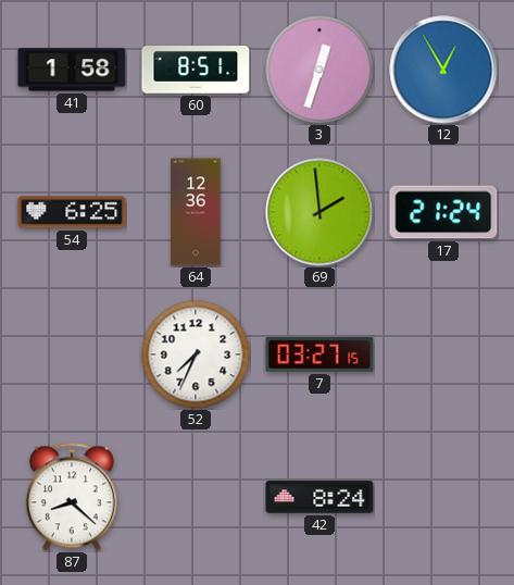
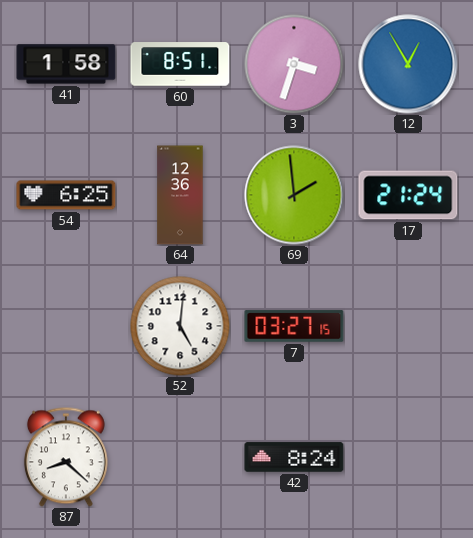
3: 12:33 -> 3:33 (294, 64)
52: 7:34 -> 5:01 (180, 326)
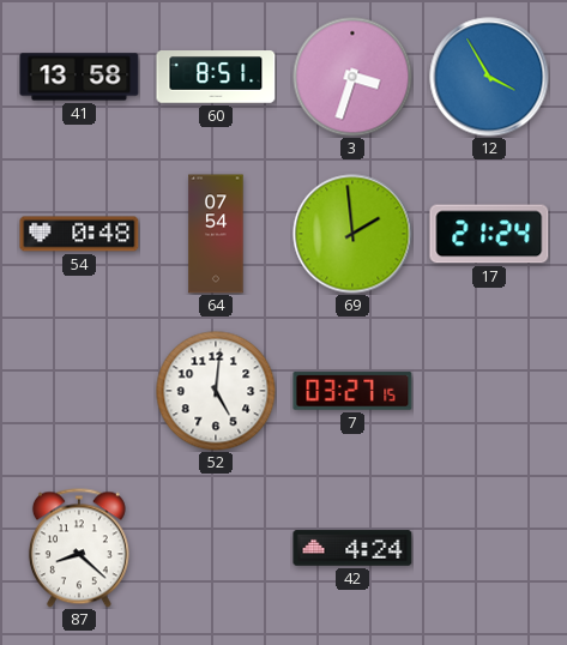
41: 1:58 -> 13:58 (79, 77)
12: 12:55 -> 3:55 (489, 77)
54: 6:25 -> 0:48 (79, 234)
64: 12:36 -> 07:54 (216, 234)
42: 8:24 -> 4:24 (352, 548)
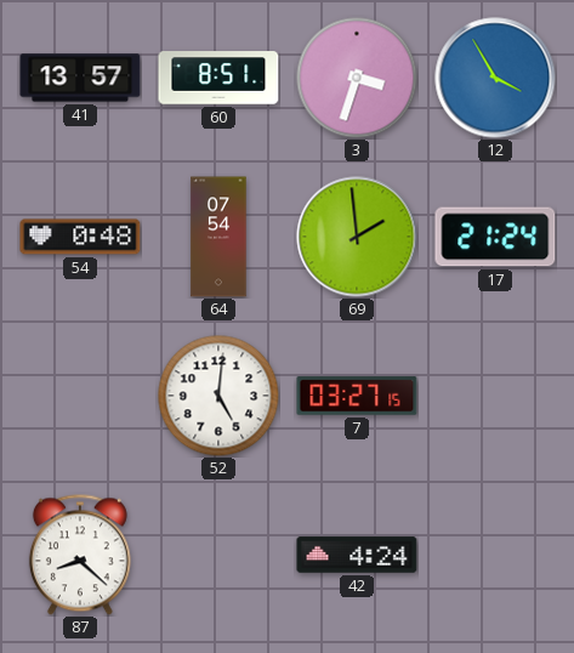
41: 13:58 -> 13:57 (80, 78)
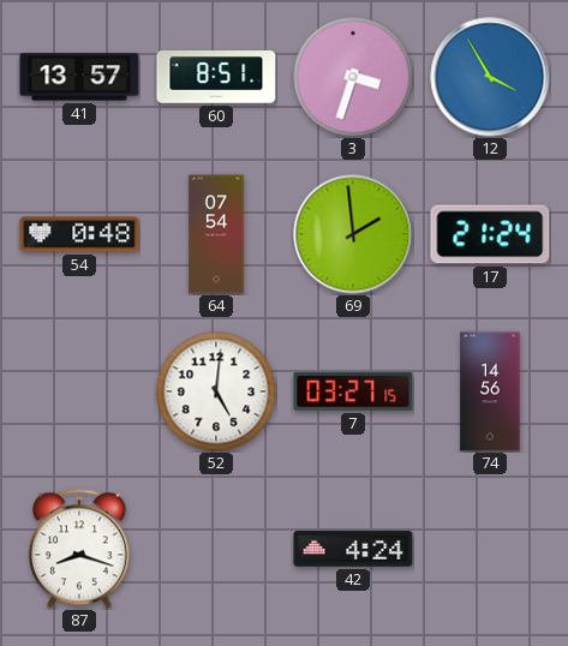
74: none -> 14:56 (490, 391)
87: 8:22 -> 8:18 (79, 549)
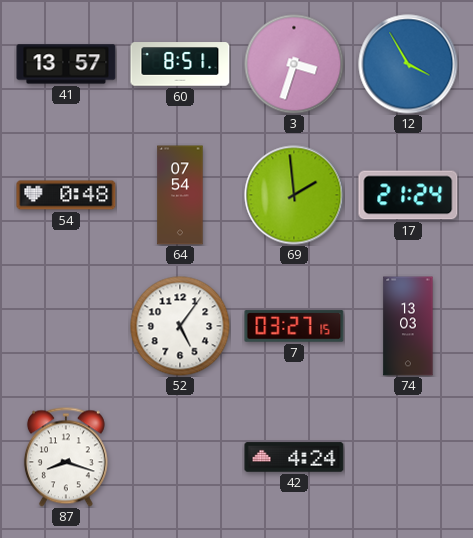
52: 5:01 -> 5:06 (180, 326)
74: 14:56 -> 13:03 (408, 326)
